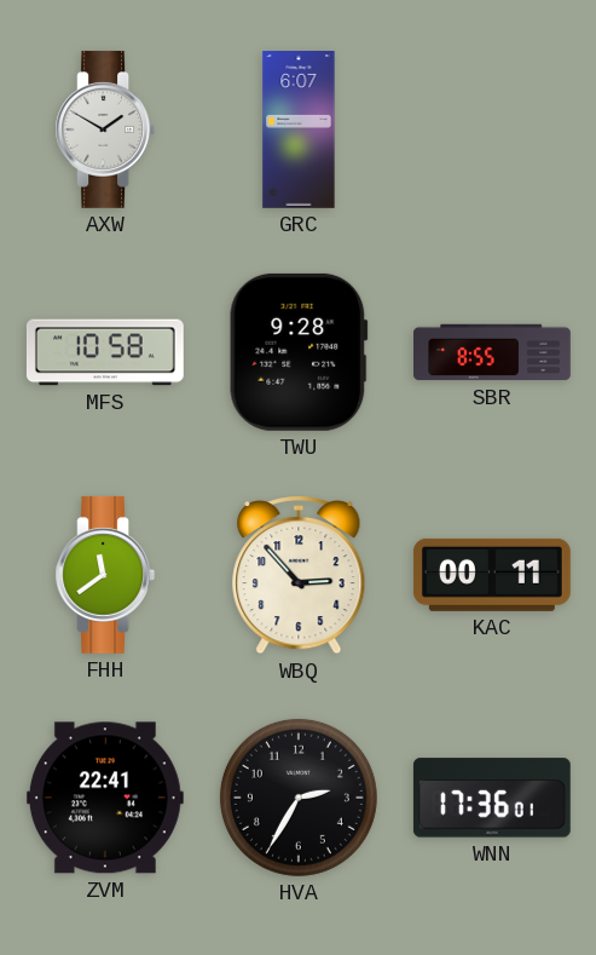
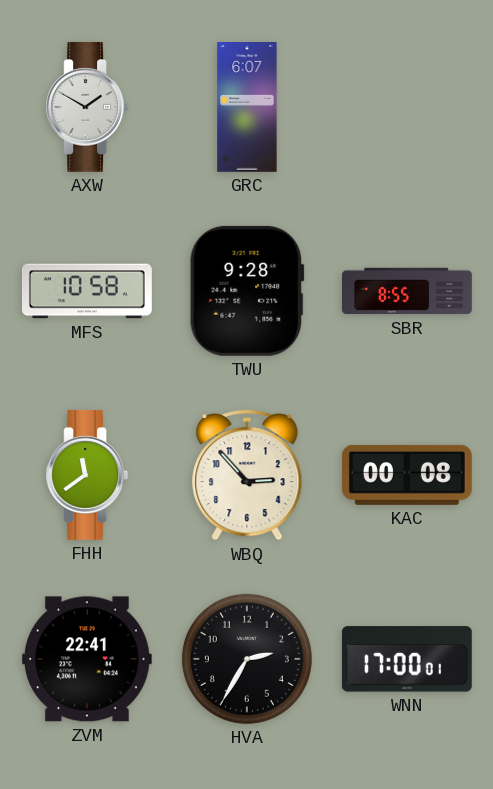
KAC: 00:11 -> 00:08 (407, 475)
WNN: 17:36 -> 17:00 (407, 659)
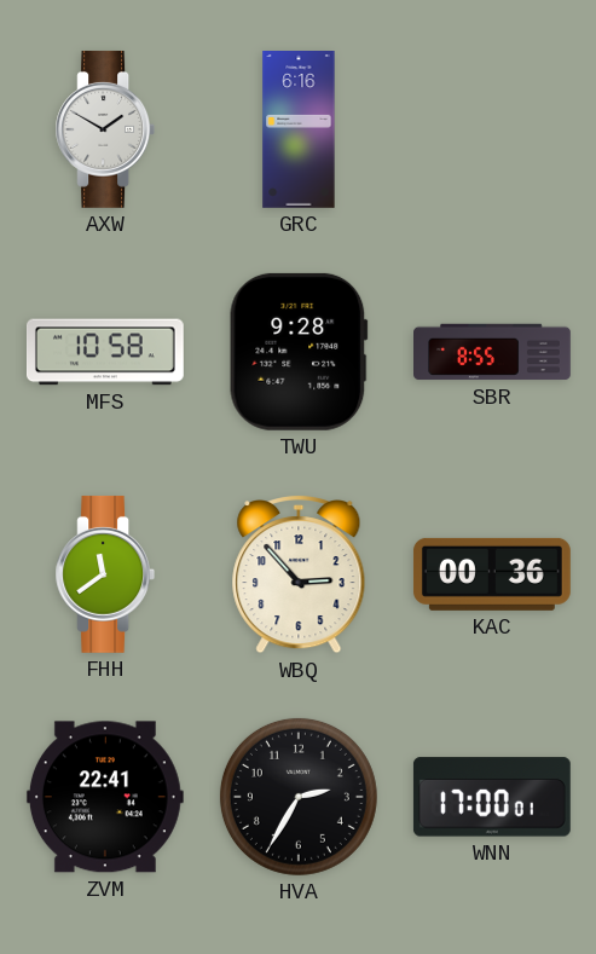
GRC: 6:07 -> 6:16 (299, 131)
KAC: 00:08 -> 00:36 (492, 574)
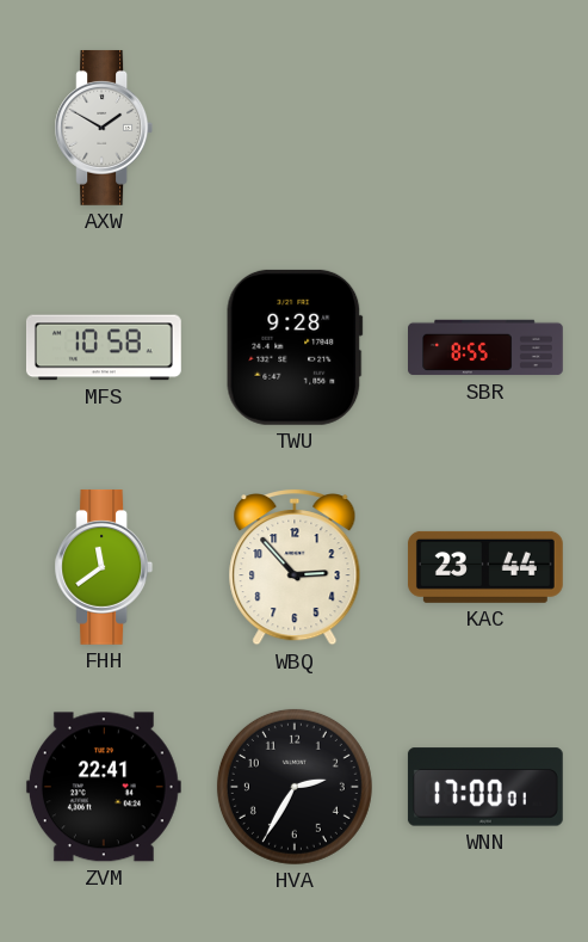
GRC: 6:16 -> none (299, 131)
KAC: 00:36 -> 23:44 (485, 567)
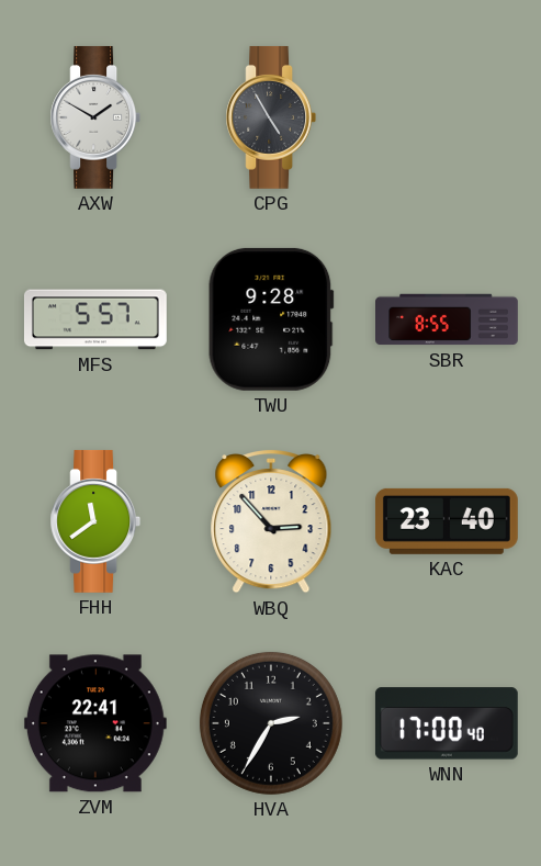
CPG: none -> 4:55 (271, 117)
MFS: 10:58 -> 5:57 (95, 319)
KAC: 23:44 -> 23:40 (447, 521)
WNN: 17:00:01 -> 17:00:40 (447, 723)
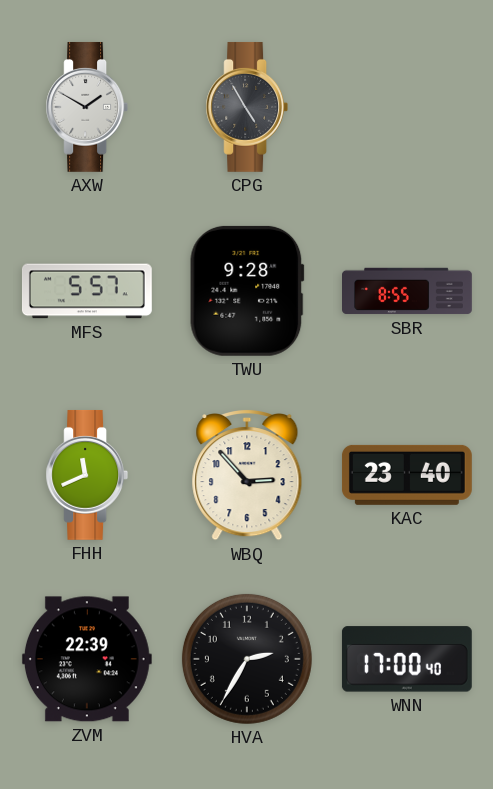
FHH: 11:39 -> 11:41 (87, 475)
ZVM: 22:41 -> 22:39 (87, 659)
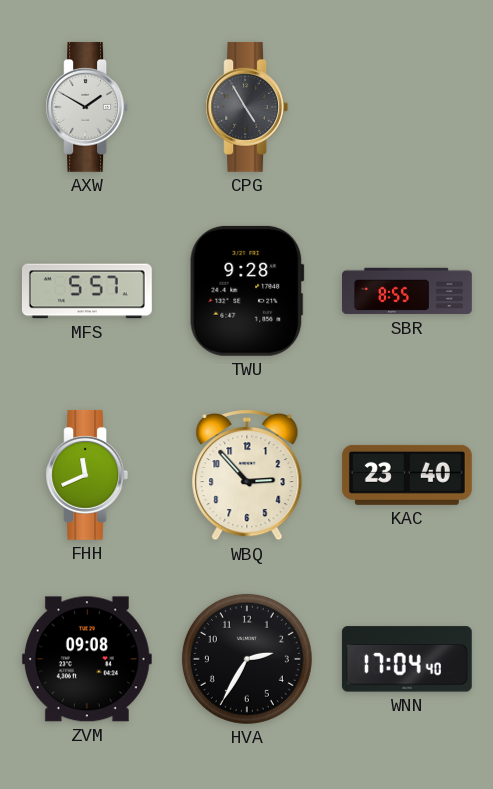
ZVM: 22:39 -> 09:08 (87, 659)
WNN: 17:00 -> 17:04 (407, 659)
